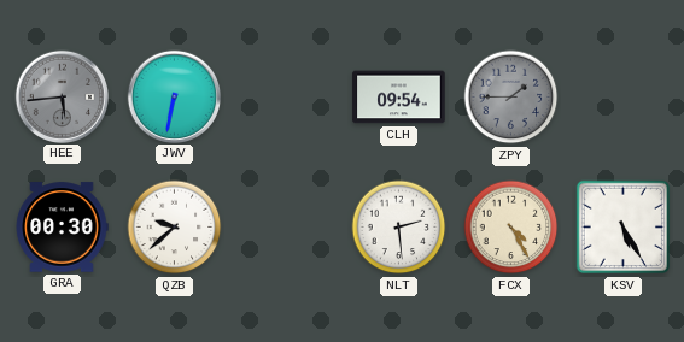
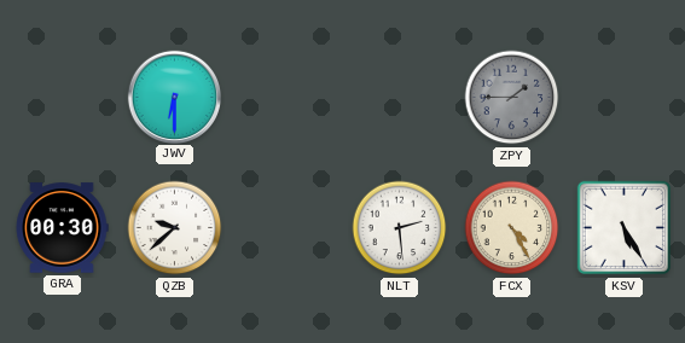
HEE: 5:44 -> none (62, 96)
JWV: 6:32 -> 6:30 (174, 97)
CLH: 09:54 -> none (399, 98)
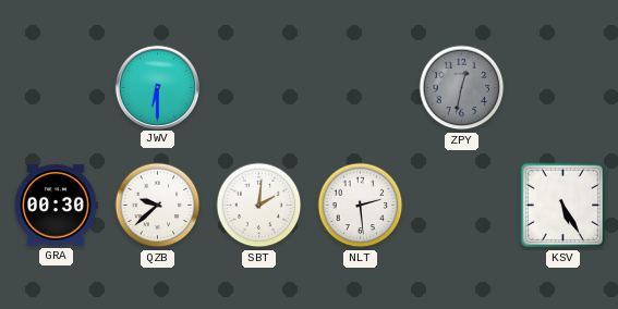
ZPY: 1:45 -> 12:32 (462, 88)
SBT: none -> 2:01 (259, 206)
FCX: 4:25 -> none (512, 228)
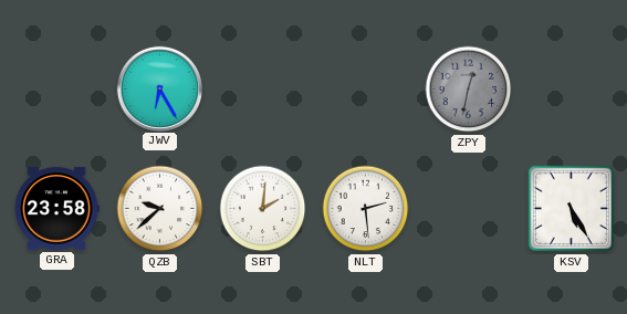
JWV: 6:30 -> 6:25 (159, 88)
GRA: 00:30 -> 23:58 (56, 209)
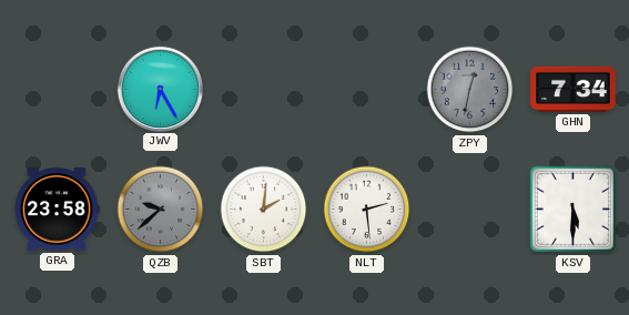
GHN: none -> 7:34 (574, 89)
QZB dial: white -> grey (161, 210)
KSV: 5:25 -> 5:30 (574, 210)
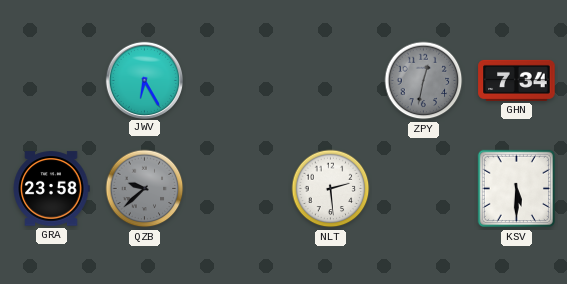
SBT: 2:01 -> none (264, 210)
